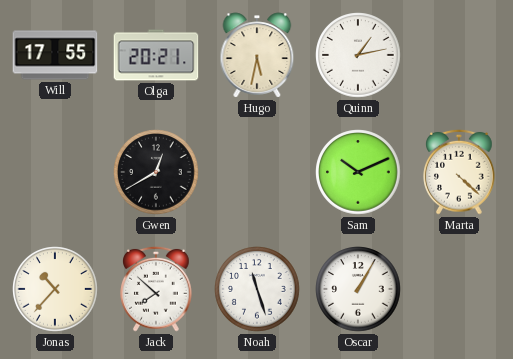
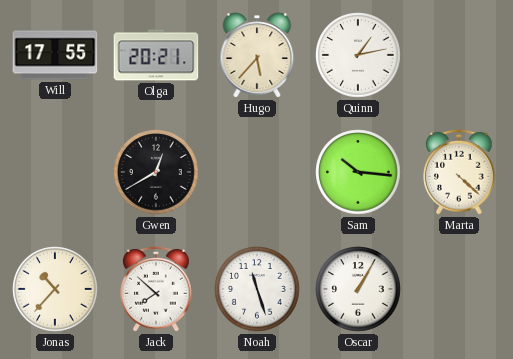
Hugo: 5:32 -> 5:37 (257, 55)
Sam: 10:11 -> 10:16 (358, 172)
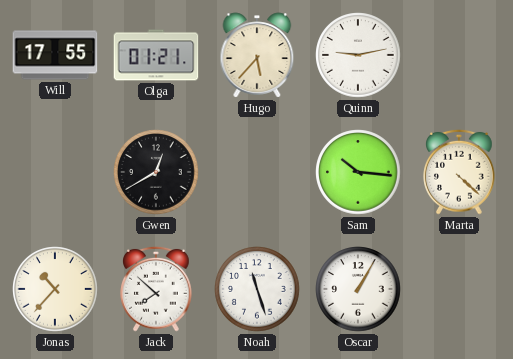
Olga: 20:21 -> 01:21 (156, 55)
Quinn: 1:13 -> 9:13 (358, 55)
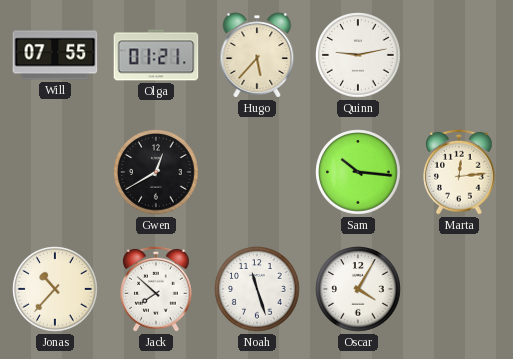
Will: 17:55 -> 07:55 (55, 55)
Marta: 4:22 -> 12:14 (459, 172)
Oscar: 1:05 -> 4:05 (358, 289)
